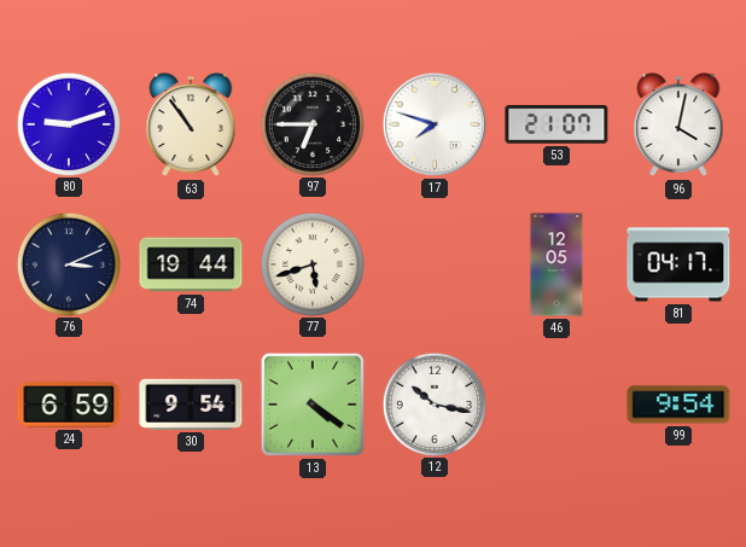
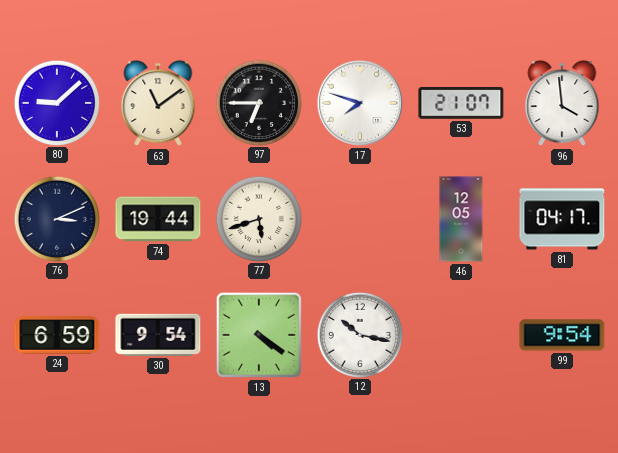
80: 9:12 -> 9:08 (56, 102)
63: 10:54 -> 11:09 (158, 103)
96: 4:02 -> 3:59 (562, 103)
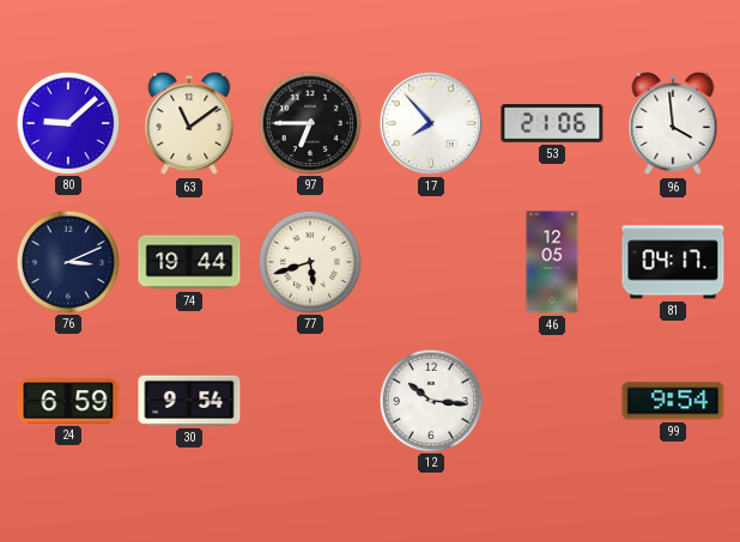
17: 7:48 -> 7:53 (431, 123)
53: 21:07 -> 21:06 (552, 123)
13: 4:21 -> none (259, 335)
12: 10:17 -> 10:16 (430, 400)
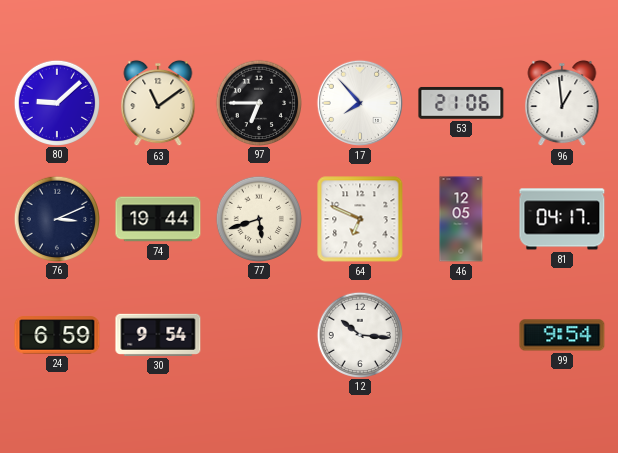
96: 3:59 -> 12:59 (562, 103)
64: none -> 6:49 (360, 219)
